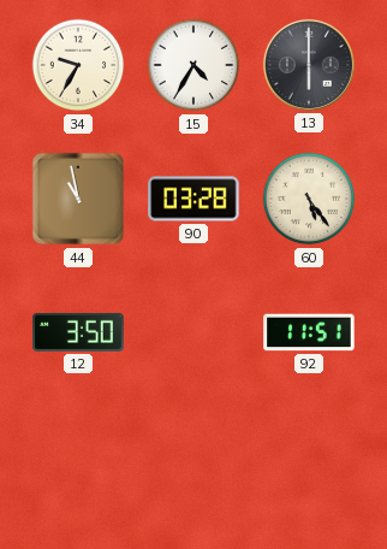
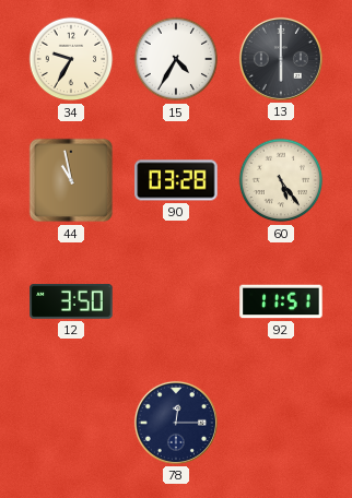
78: none -> 12:15 (176, 423)
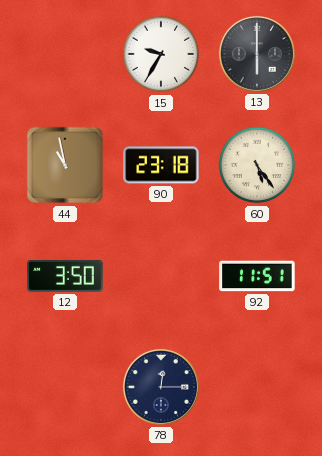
34: 9:35 -> none (71, 59)
15: 4:35 -> 9:35 (161, 54)
90: 03:28 -> 23:18 (161, 165)
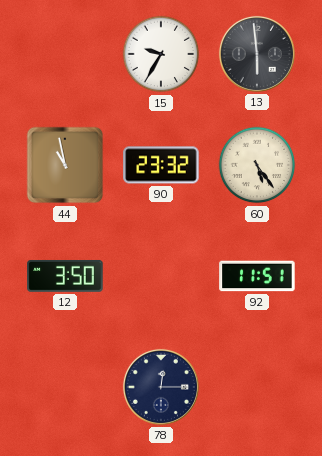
13: 6:00 -> 5:59 (257, 54)
90: 23:18 -> 23:32 (161, 165)
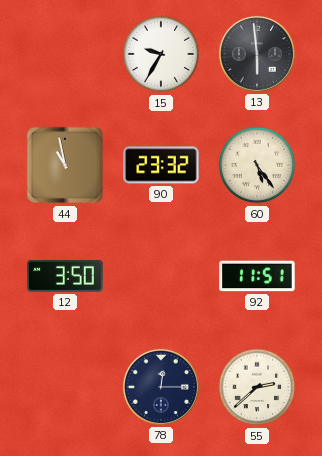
55: none -> 2:38 (257, 387)
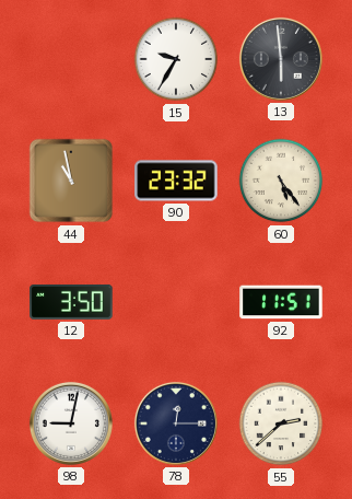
98: none -> 9:02 (71, 423)
